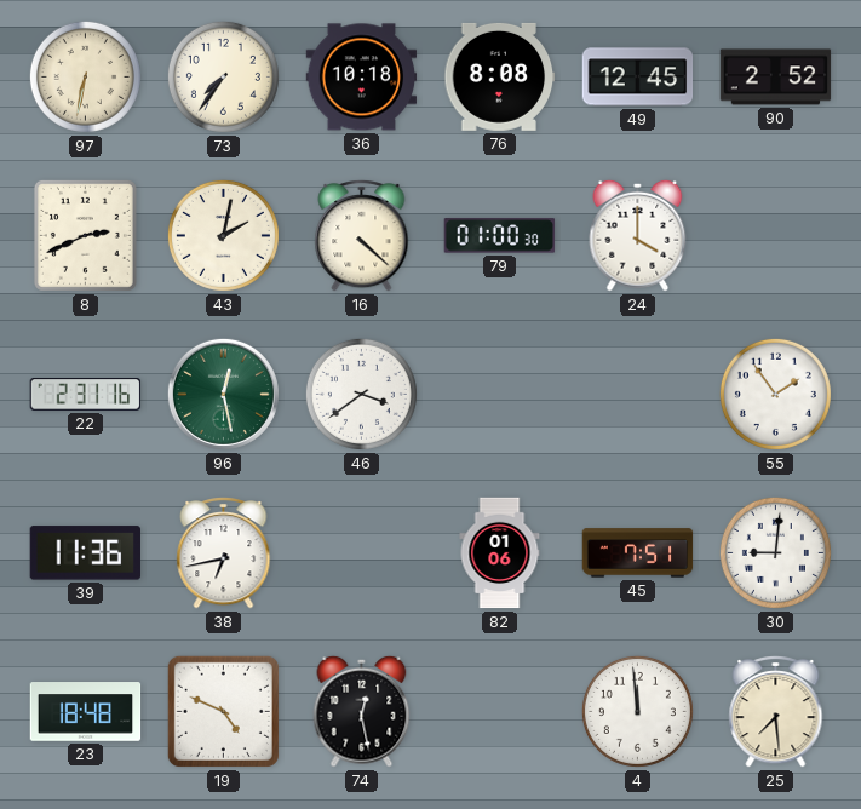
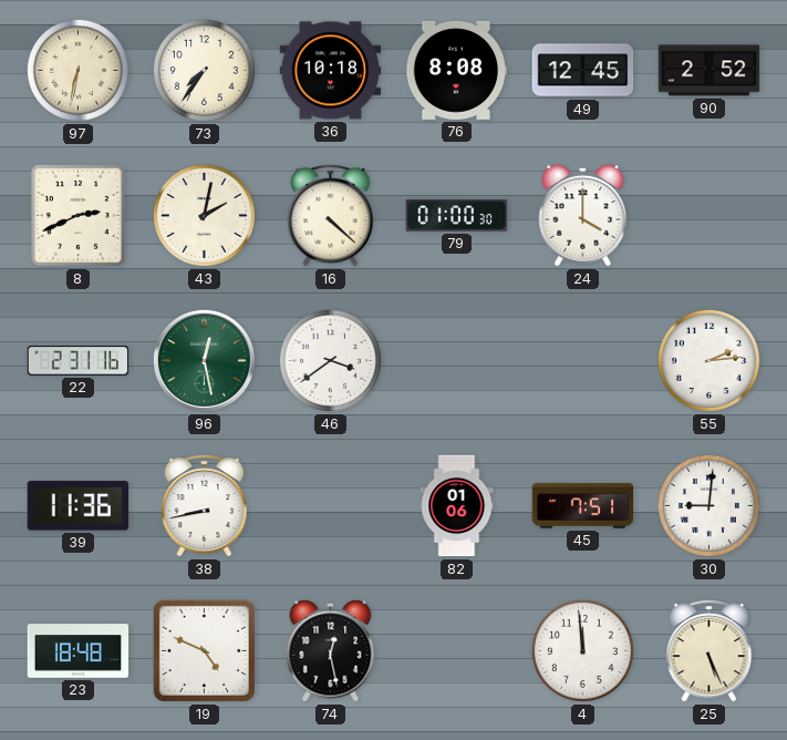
55: 1:54 -> 2:14 (708, 360)
38: 6:43 -> 8:43 (205, 506)
25: 7:29 -> 5:26 (710, 651)
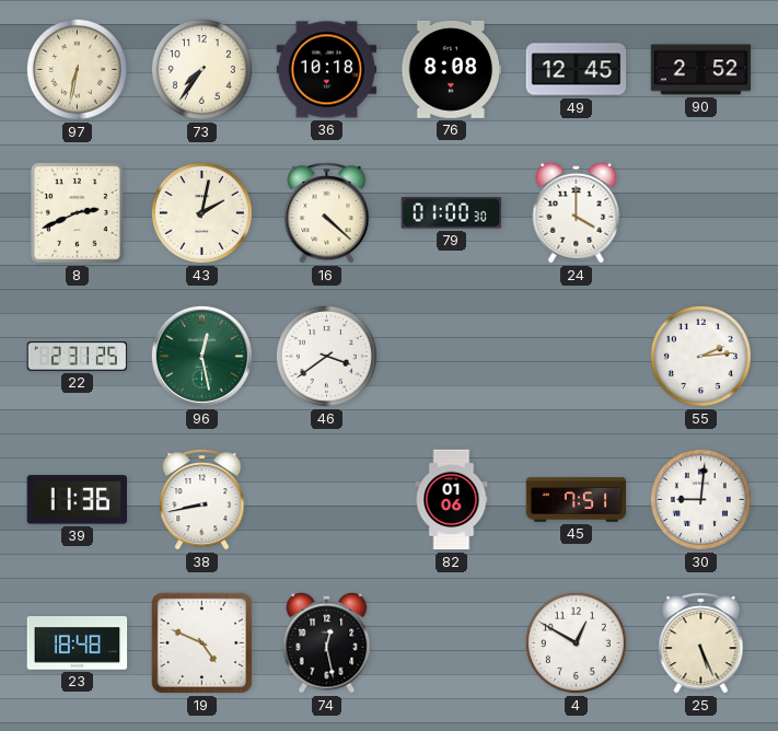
22: 2:31:16 -> 2:31:25 (78, 357)
4: 11:59 -> 12:50 (576, 642)
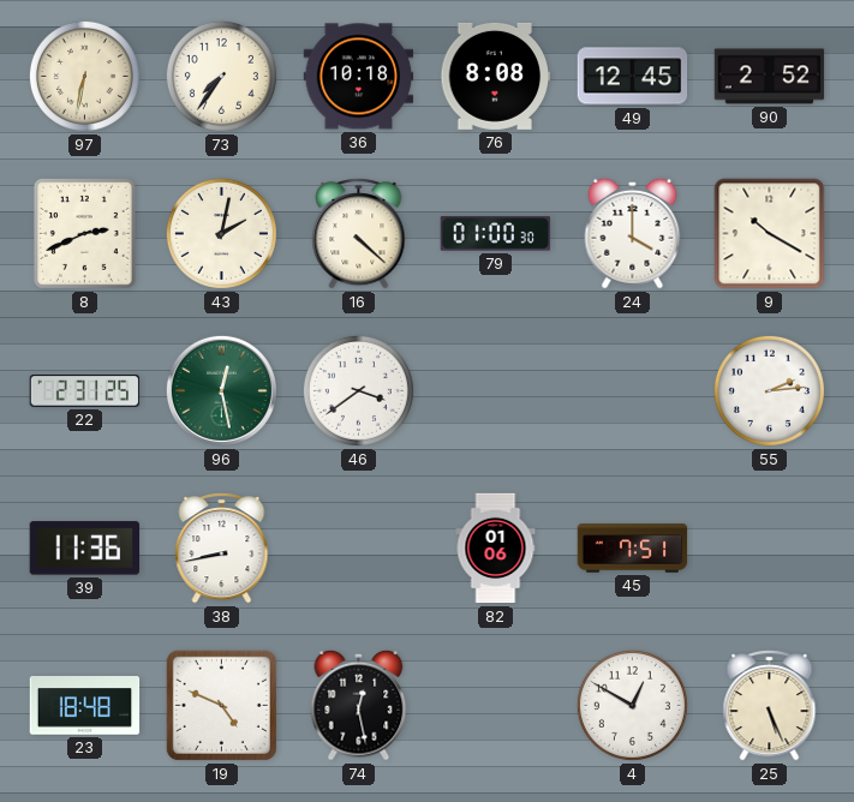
9: none -> 10:20 (770, 234)
30: 9:01 -> none (700, 499)
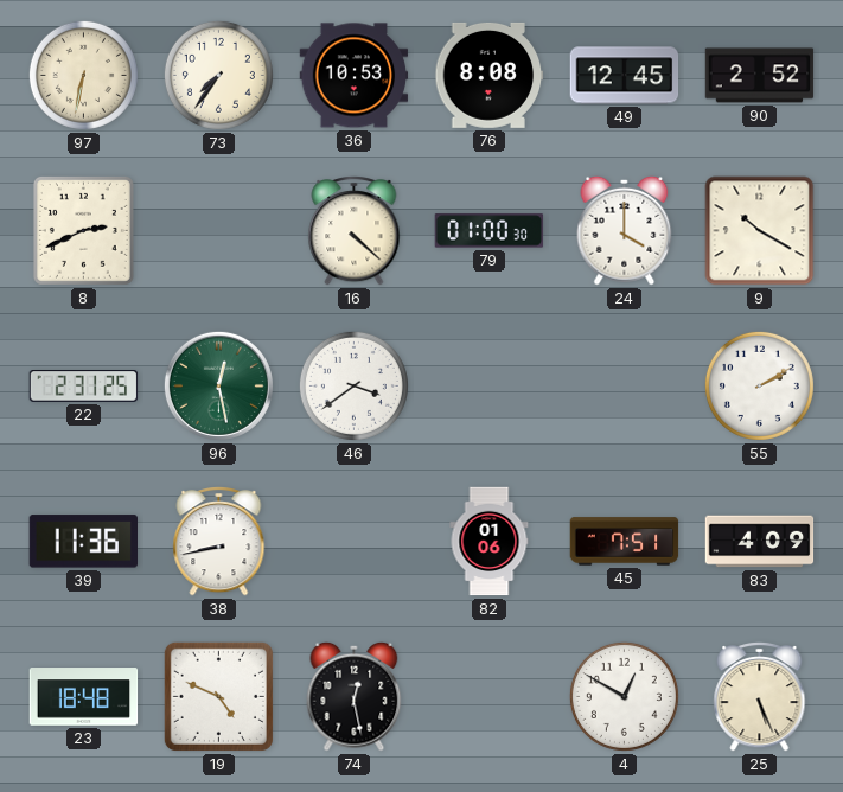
36: 10:18 -> 10:53 (355, 76)
43: 2:02 -> none (221, 233)
55: 2:14 -> 2:10 (759, 385)
83: none -> 4:09 (760, 542)
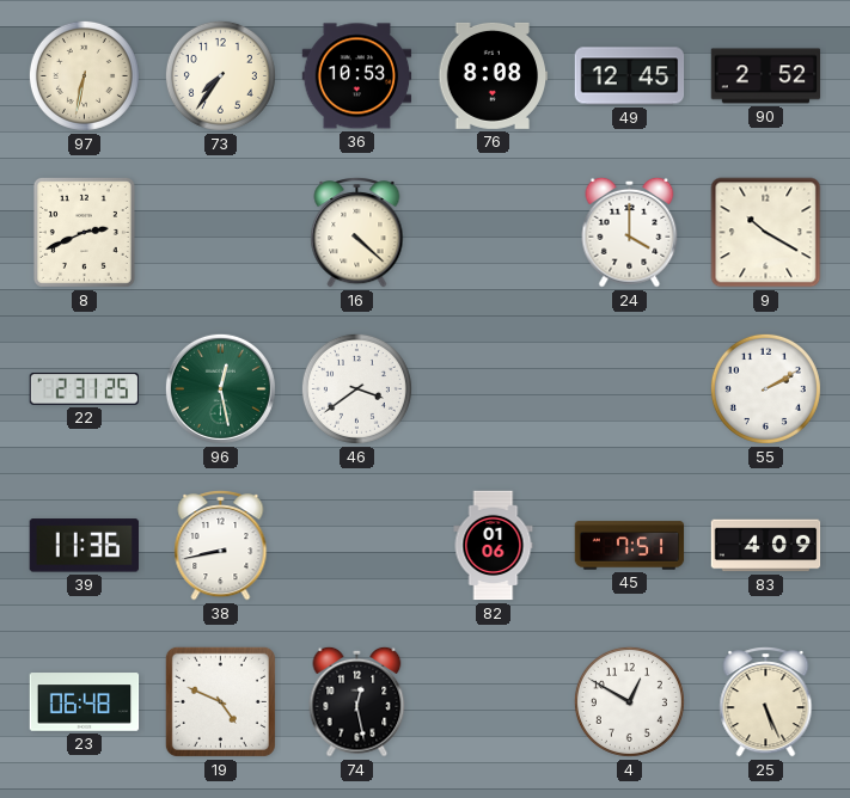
79: 01:00 -> none (490, 231)
23: 18:48 -> 06:48 (85, 702)
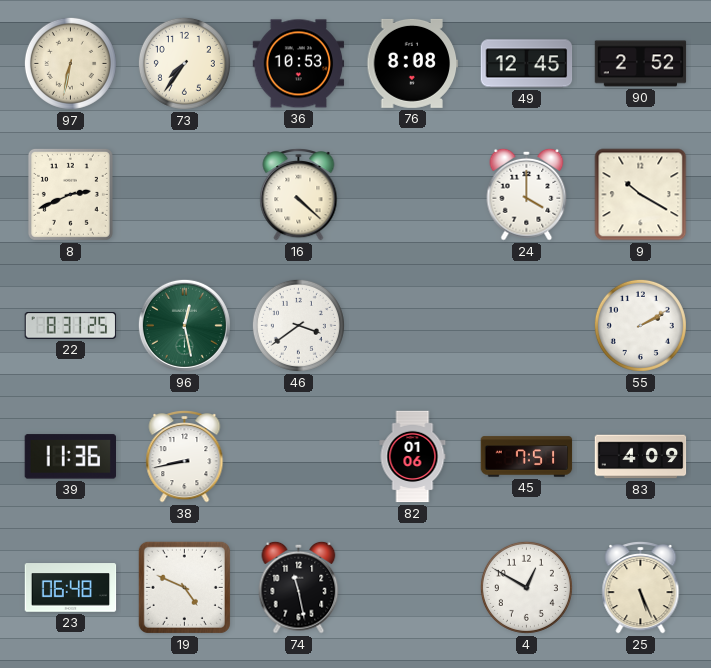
22: 2:31 -> 8:31 (71, 326)
74: 12:28 -> 11:28 (299, 587)
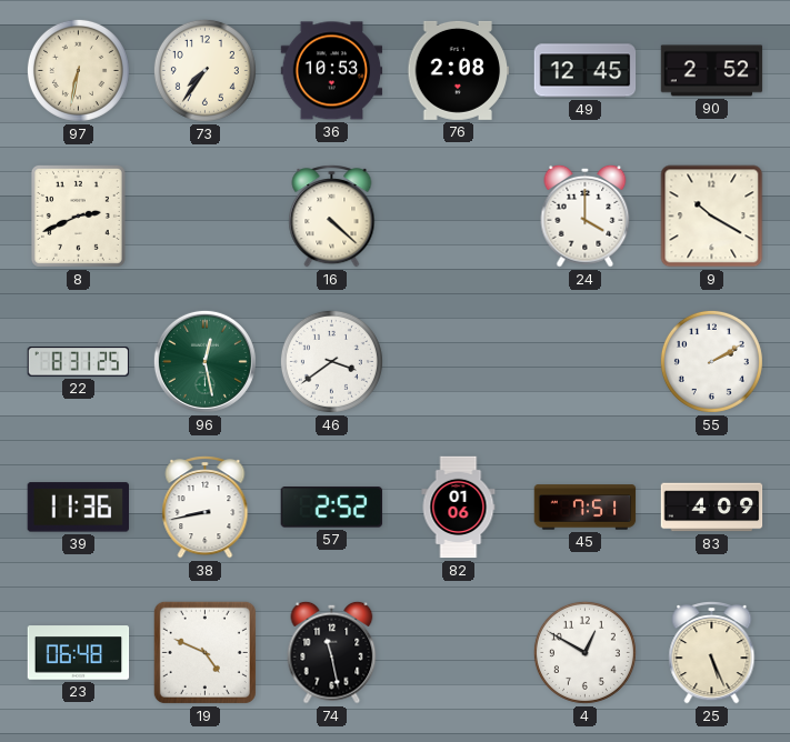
76: 8:08 -> 2:08 (459, 70)
57: none -> 2:52 (331, 508)
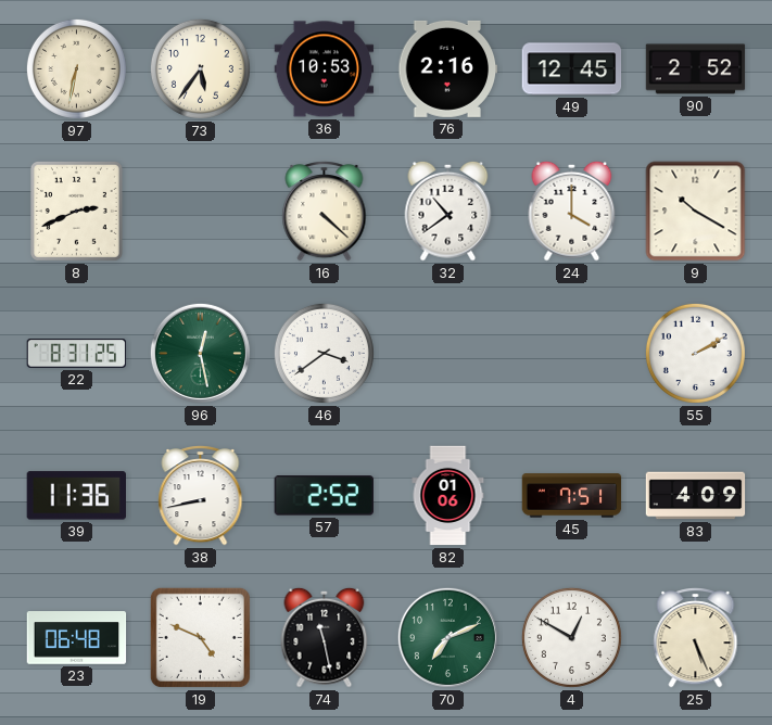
73: 7:36 -> 5:36 (200, 68)
76: 2:08 -> 2:16 (448, 68)
32: none -> 10:39 (448, 211)
70: none -> 7:11 (447, 637)
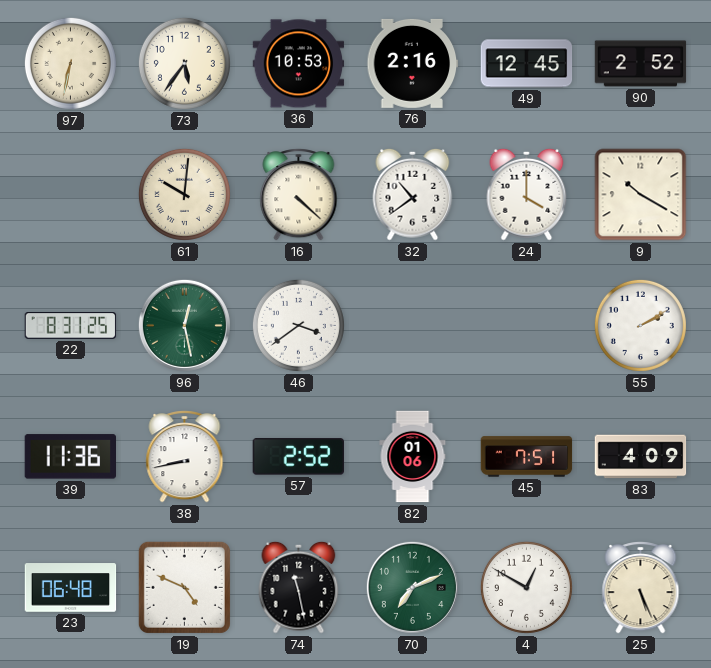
8: 2:41 -> none (76, 211)
61: none -> 10:01 (184, 194)
